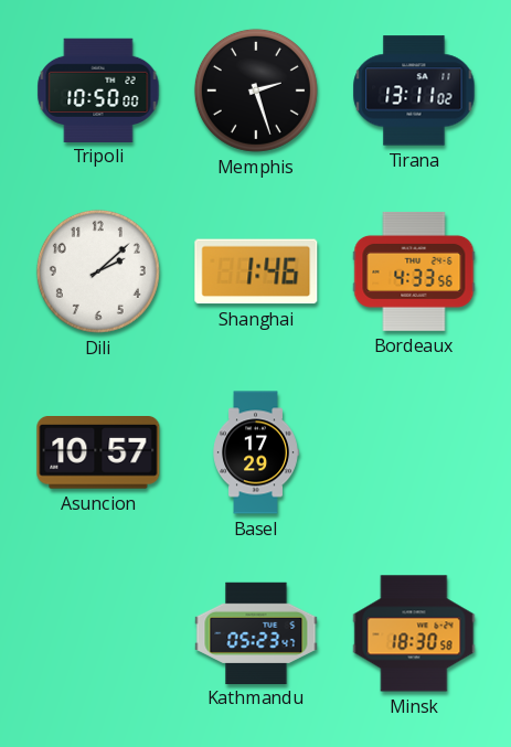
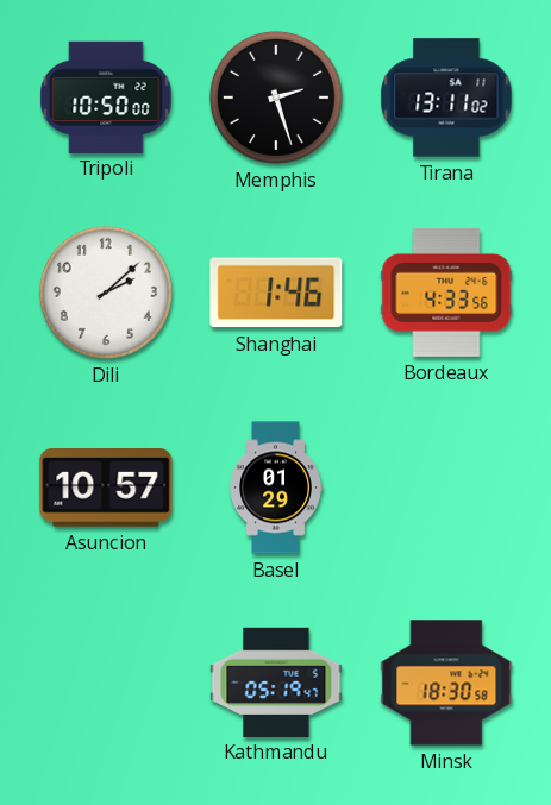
Basel: 17:29 -> 01:29 (276, 488)
Kathmandu: 05:23 -> 05:19 (276, 681)
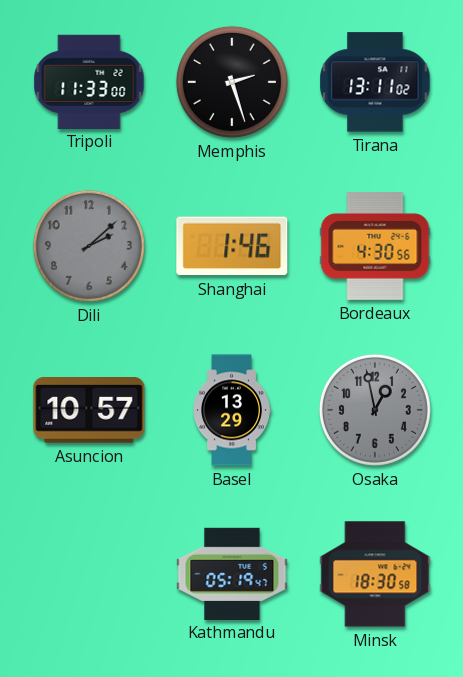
Tripoli: 10:50 -> 11:33 (89, 81)
Dili dial: white -> grey (89, 246)
Bordeaux: 4:33 -> 4:30 (375, 246)
Basel: 01:29 -> 13:29 (232, 410)
Osaka: none -> 12:58 (375, 410)
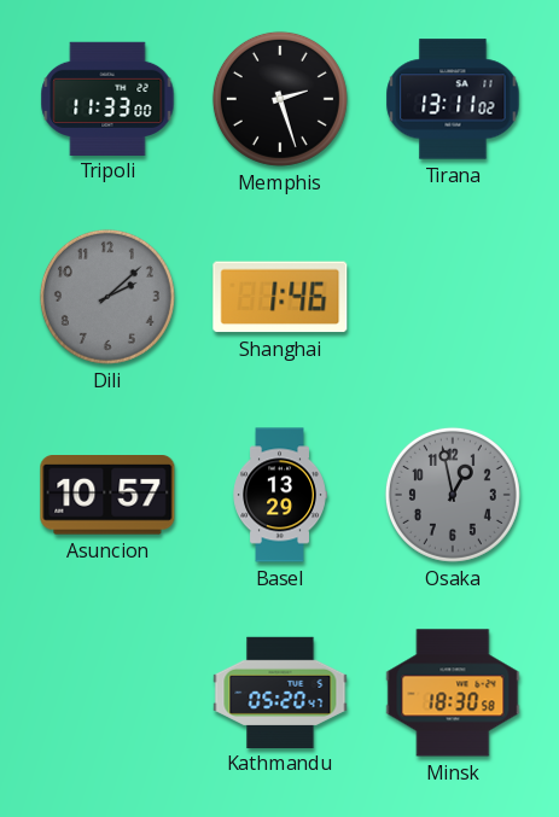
Bordeaux: 4:30 -> none (375, 246)
Kathmandu: 05:19 -> 05:20 (280, 691)
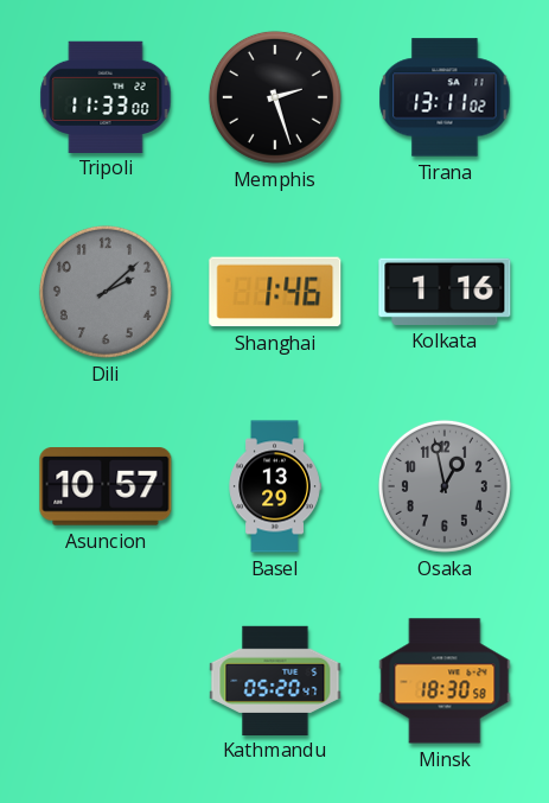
Kolkata: none -> 1:16 (445, 292)
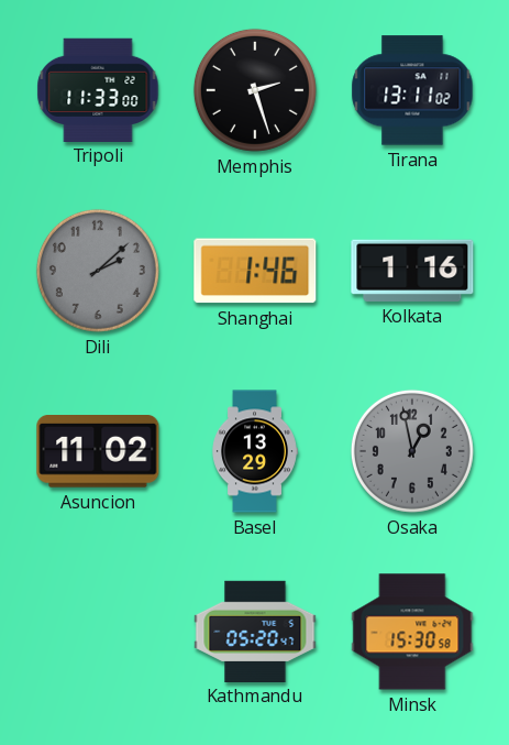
Asuncion: 10:57 -> 11:02 (98, 451)
Minsk: 18:30 -> 15:30 (412, 632)
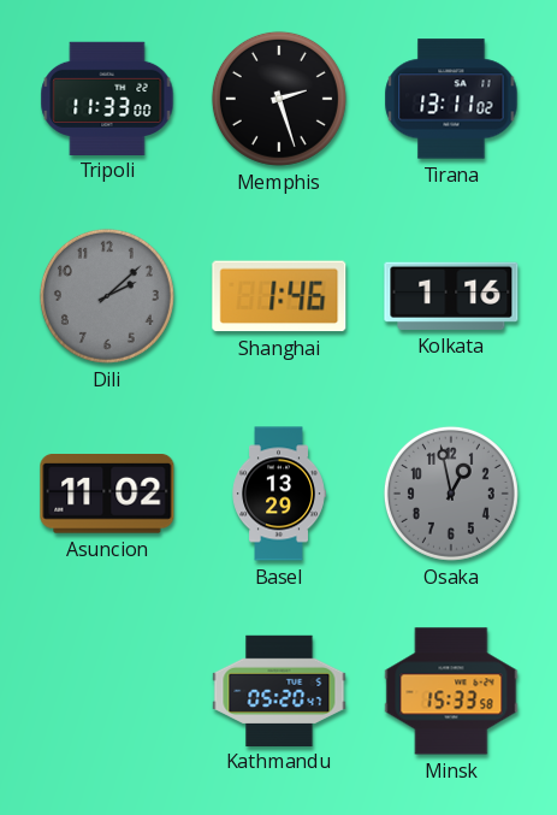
Minsk: 15:30 -> 15:33 (451, 691)
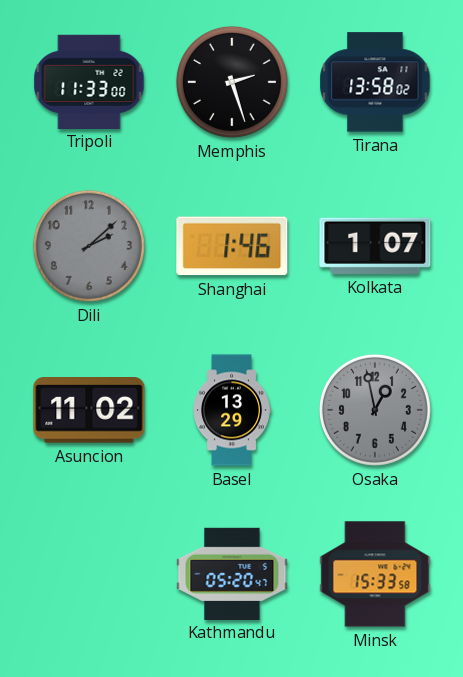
Tirana: 13:11 -> 13:58 (375, 82)
Kolkata: 1:16 -> 1:07 (375, 246)
